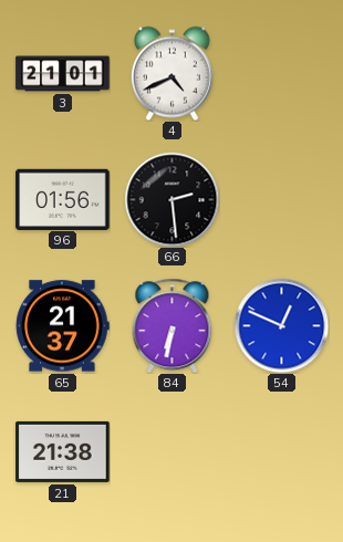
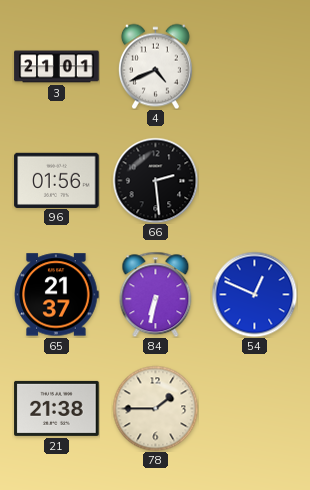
78: none -> 1:45 (155, 408)
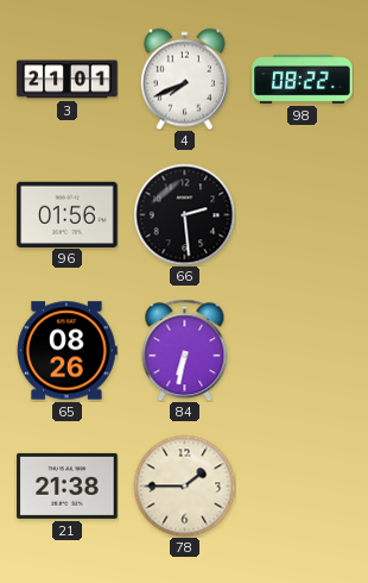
4: 4:41 -> 7:41 (184, 79)
98: none -> 08:22 (303, 80)
65: 21:37 -> 08:26 (66, 351)
54: 12:49 -> none (254, 294)
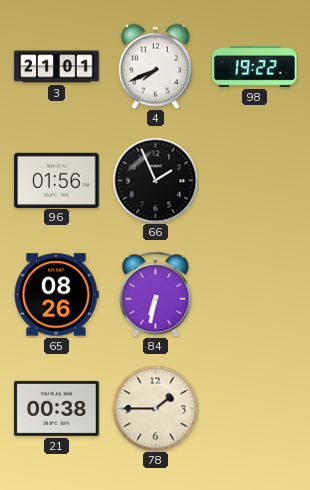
98: 08:22 -> 19:22 (255, 67)
66: 2:29 -> 1:56 (155, 180)
21: 21:38 -> 00:38 (57, 408)
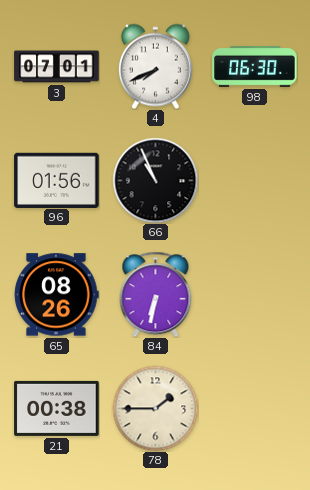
3: 21:01 -> 07:01 (57, 67)
98: 19:22 -> 06:30 (255, 67)
66: 1:56 -> 10:56 (155, 180)
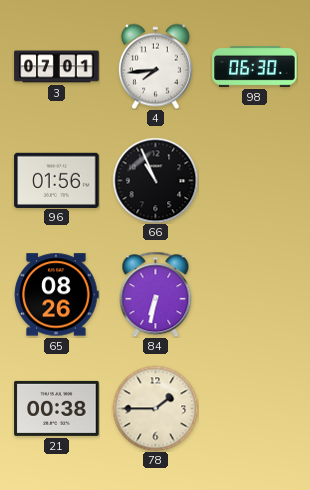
4: 7:41 -> 7:44 (155, 66)
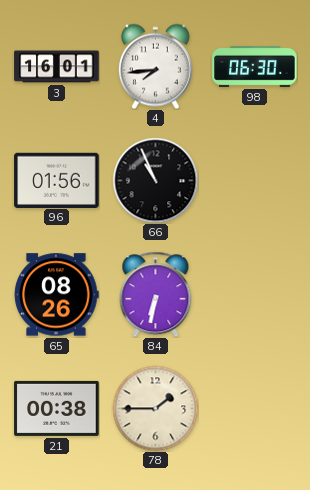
3: 07:01 -> 16:01 (57, 67)
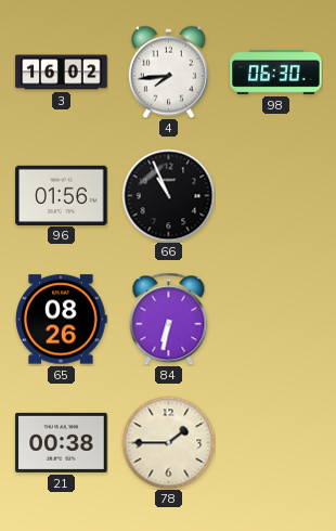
3: 16:01 -> 16:02 (62, 73)
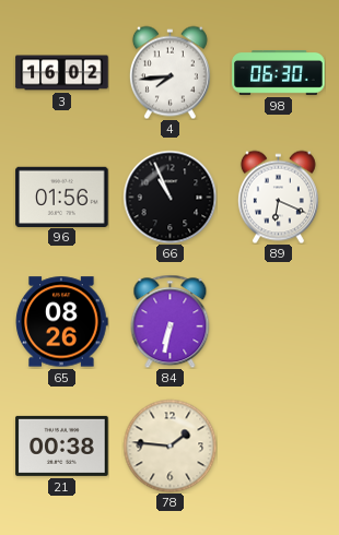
89: none -> 6:19 (278, 197)
78: 1:45 -> 1:46 (169, 445)
